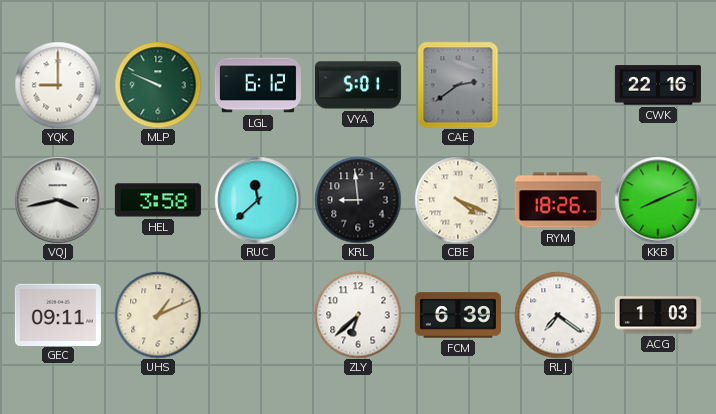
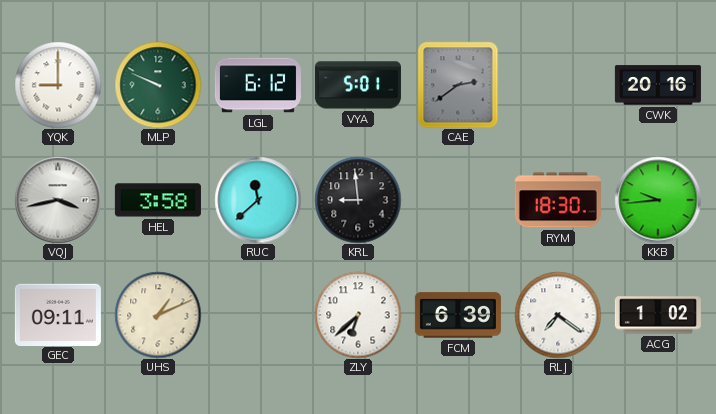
CWK: 22:16 -> 20:16 (658, 85)
CBE: 4:19 -> none (458, 200)
RYM: 18:26 -> 18:30 (558, 200)
KKB: 8:11 -> 9:44 (658, 200)
ACG: 1:03 -> 1:02 (658, 315)
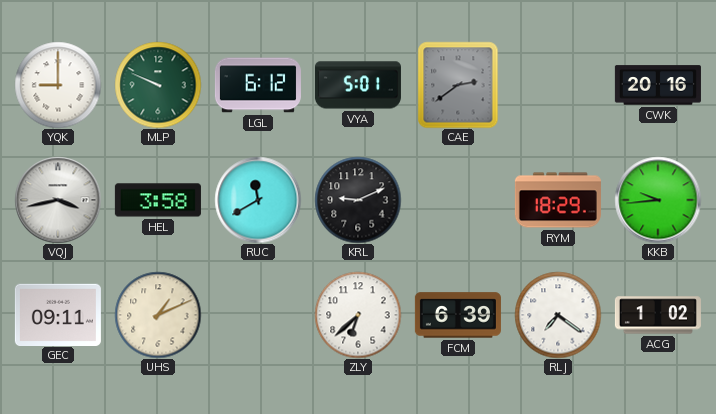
RUC: 11:38 -> 11:40 (258, 200)
KRL: 8:59 -> 9:11 (358, 200)
RYM: 18:30 -> 18:29 (558, 200)
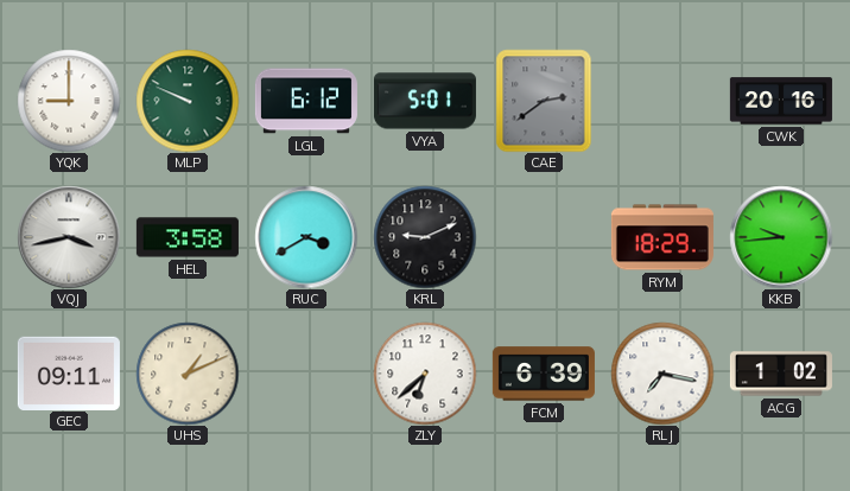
RUC: 11:40 -> 3:40 (306, 237)
RLJ: 7:21 -> 7:17 (662, 374)
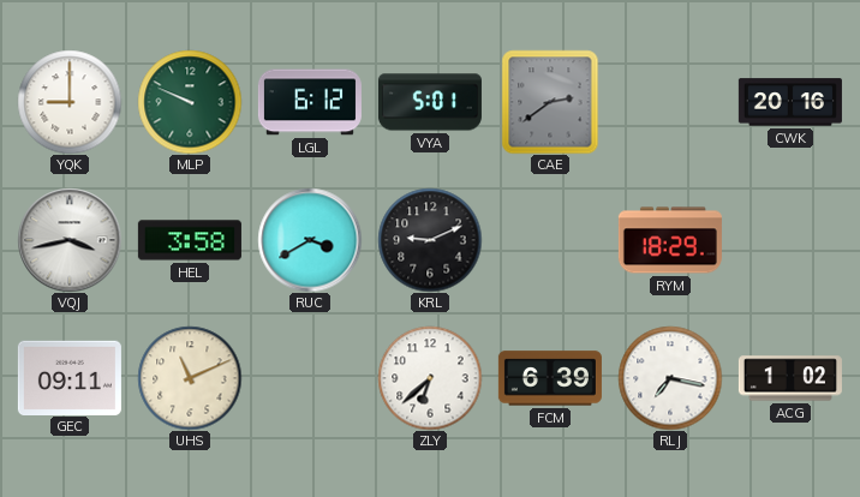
KKB: 9:44 -> none (781, 237)
UHS: 1:11 -> 11:11 (190, 378)
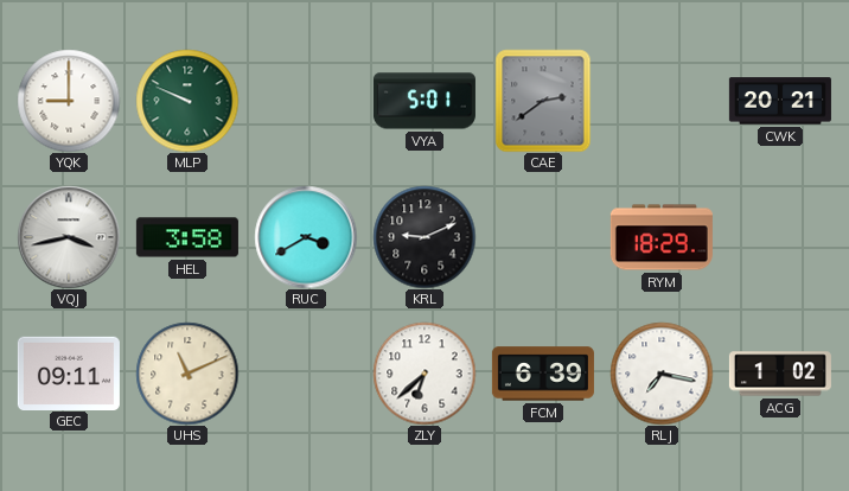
LGL: 6:12 -> none (310, 102)
CWK: 20:16 -> 20:21 (780, 101)
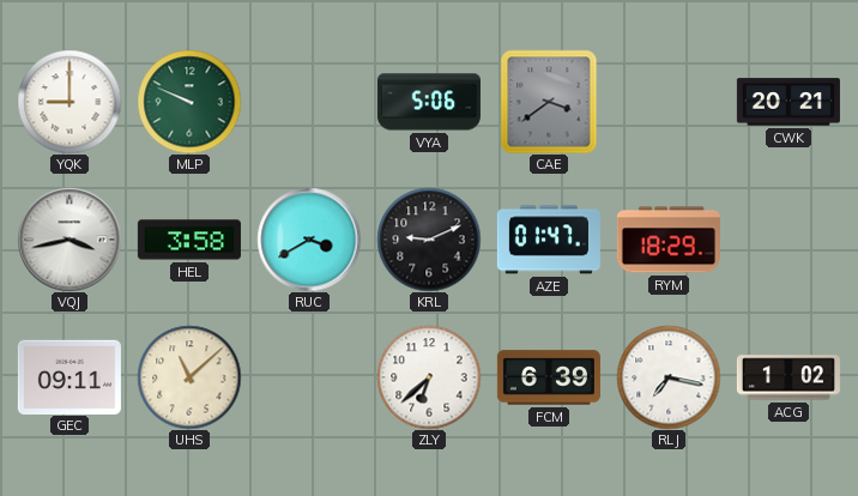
VYA: 5:01 -> 5:06 (429, 102)
CAE: 2:39 -> 3:39 (549, 102)
AZE: none -> 01:47 (549, 240)
UHS: 11:11 -> 11:08 (189, 377)
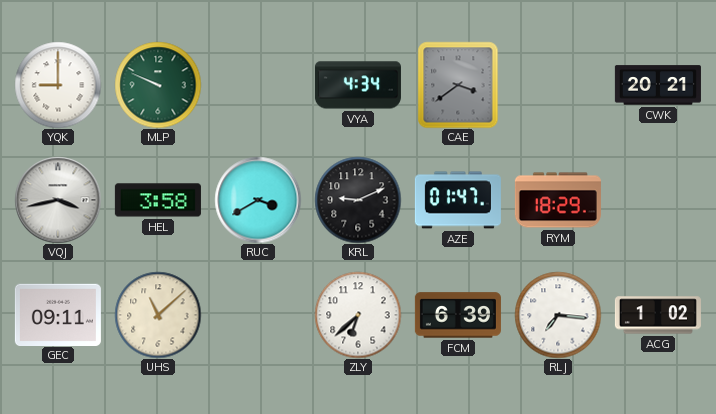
VYA: 5:06 -> 4:34 (358, 85)
RLJ: 7:17 -> 7:16 (558, 315)
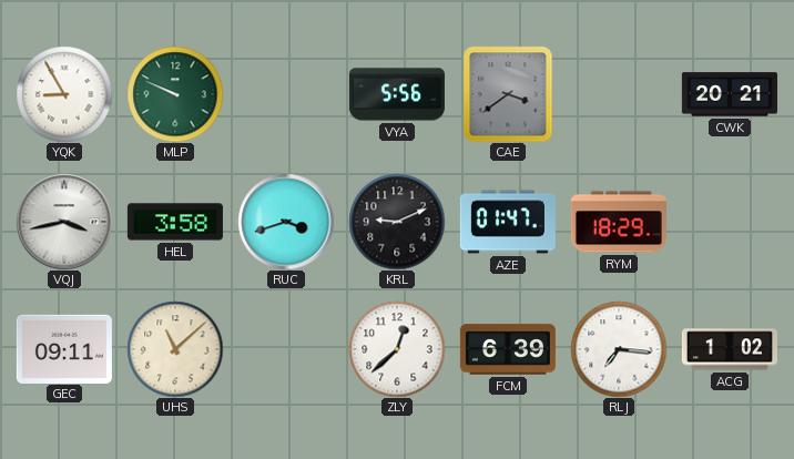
YQK: 9:00 -> 8:55 (64, 94)
VYA: 4:34 -> 5:56 (397, 94)
RUC: 3:40 -> 3:42 (286, 222)
ZLY: 6:38 -> 12:38 (397, 349)
